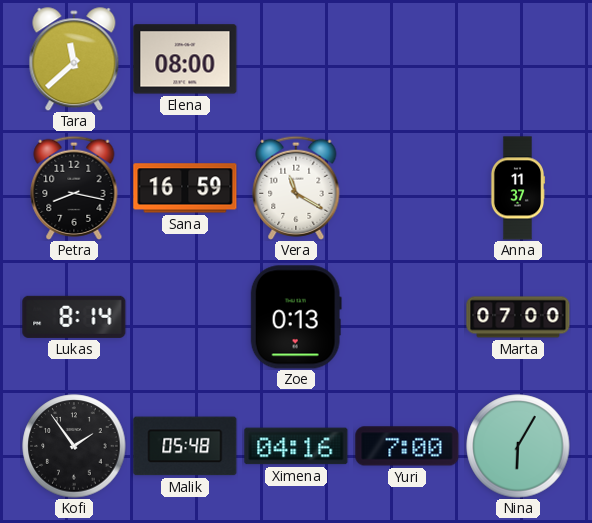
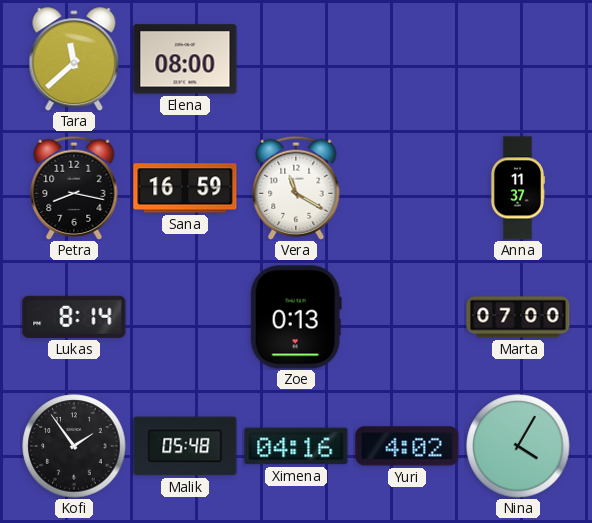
Yuri: 7:00 -> 4:02 (407, 446)
Nina: 6:05 -> 4:05 (518, 446)
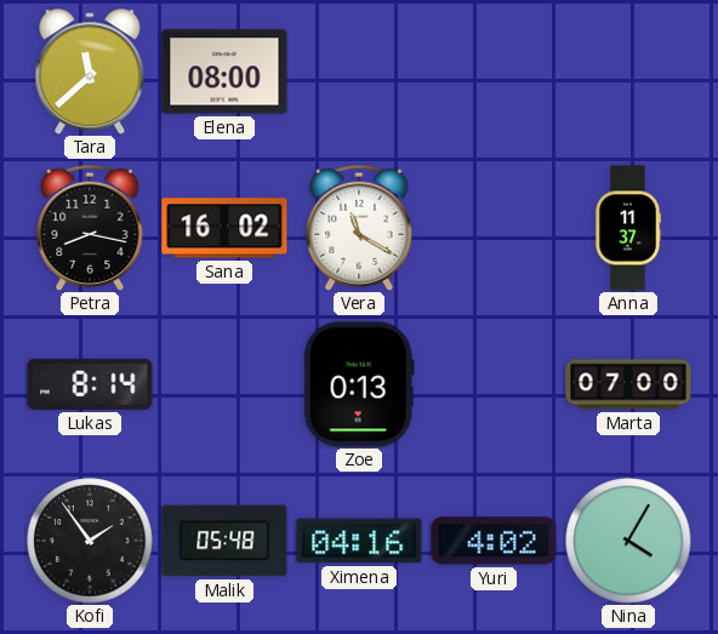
Sana: 16:59 -> 16:02 (224, 228)
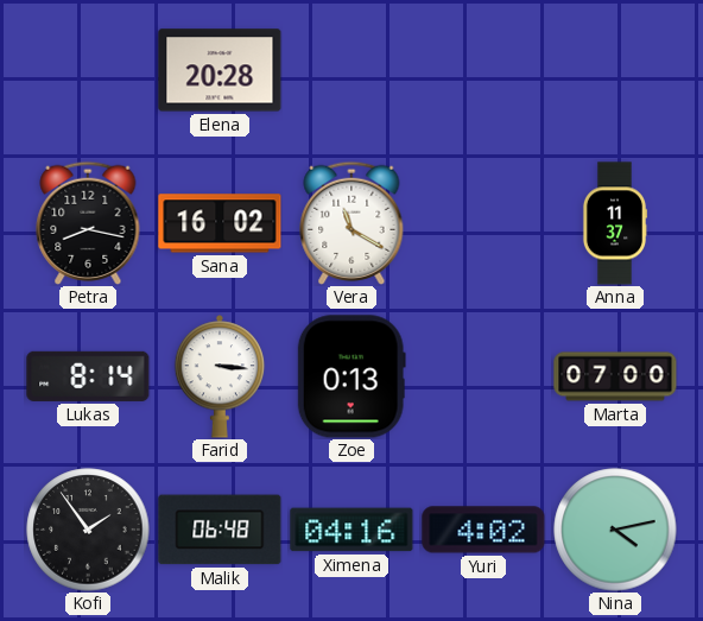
Tara: 11:38 -> none (90, 72)
Elena: 08:00 -> 20:28 (220, 70)
Farid: none -> 3:16 (220, 376)
Malik: 05:48 -> 06:48 (220, 530)
Nina: 4:05 -> 4:13 (615, 530)
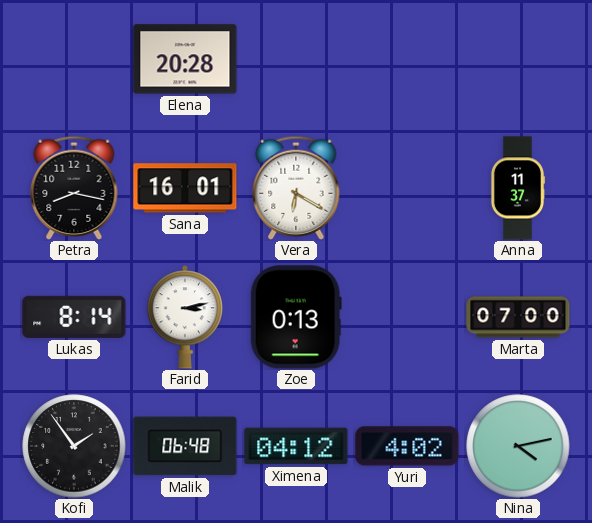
Sana: 16:02 -> 16:01 (185, 188)
Vera: 11:20 -> 6:20 (296, 188)
Farid: 3:16 -> 3:13 (185, 317)
Ximena: 04:16 -> 04:12 (296, 446)
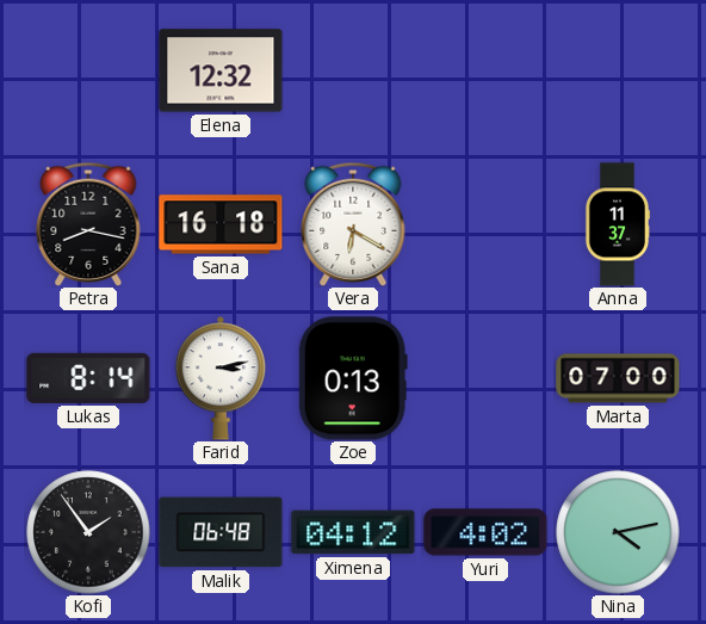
Elena: 20:28 -> 12:32 (221, 70)
Sana: 16:01 -> 16:18 (221, 224)
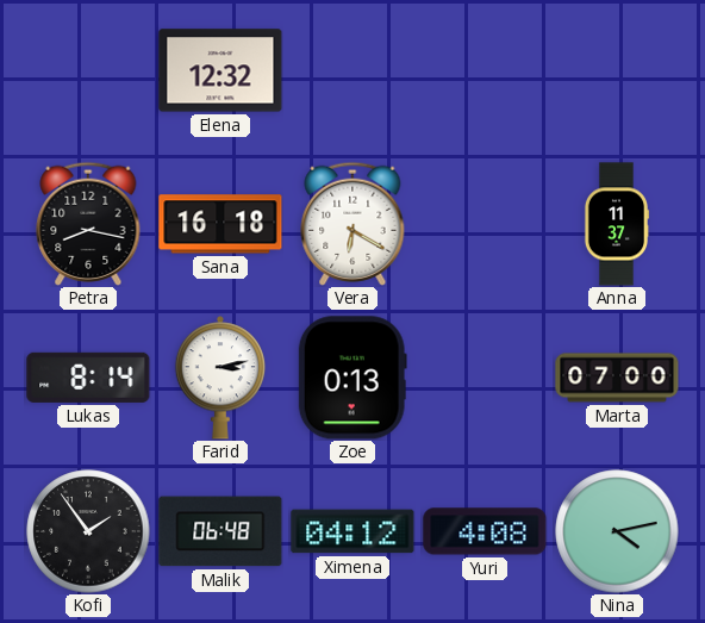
Yuri: 4:02 -> 4:08 (485, 531)
